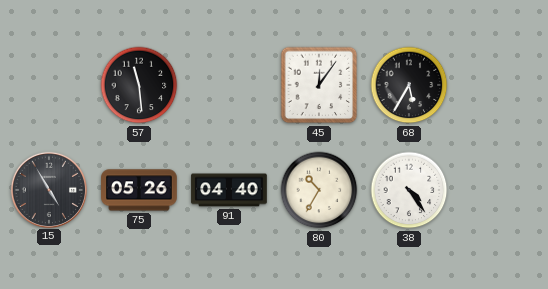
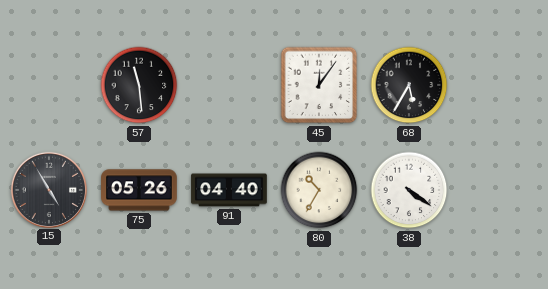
38: 4:24 -> 4:21 (409, 190)
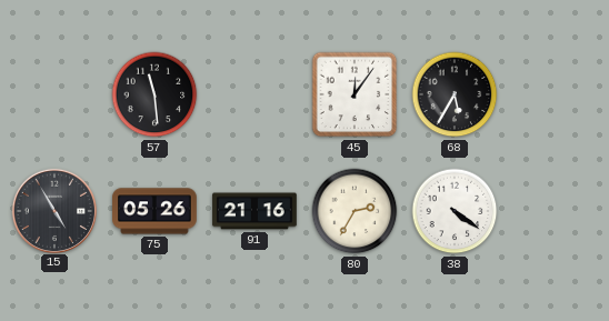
91: 04:40 -> 21:16 (254, 211)
80: 10:35 -> 2:35 (355, 211)
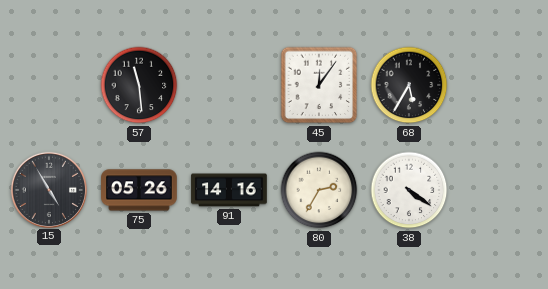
91: 21:16 -> 14:16 (229, 190)
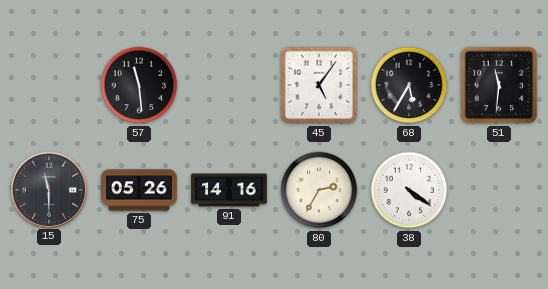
45: 12:06 -> 5:06 (319, 85)
51: none -> 11:31 (499, 85)
15: 4:55 -> 11:30 (48, 189)
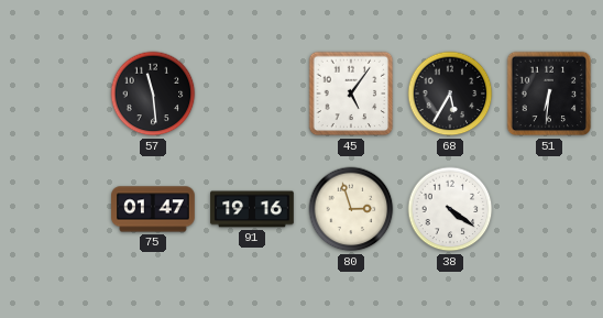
51: 11:31 -> 6:31 (549, 94)
15: 11:30 -> none (48, 189)
75: 05:26 -> 01:47 (153, 209)
91: 14:16 -> 19:16 (252, 209)
80: 2:35 -> 2:57 (351, 209)
